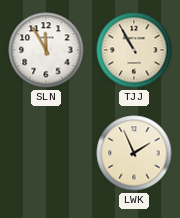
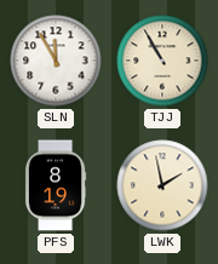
PFS: none -> 8:19 (56, 185)
LWK: 1:56 -> 1:58 (162, 185)
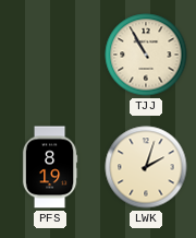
SLN: 11:55 -> none (56, 61)
LWK: 1:58 -> 2:03 (146, 167)
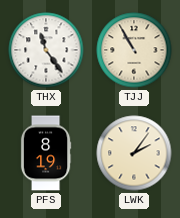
THX: none -> 11:24 (46, 50)
LWK: 2:03 -> 2:06 (134, 153)
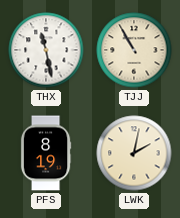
THX: 11:24 -> 11:28 (46, 50)
LWK: 2:06 -> 2:02 (134, 153)
